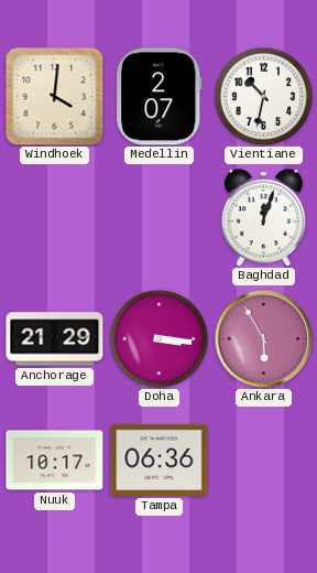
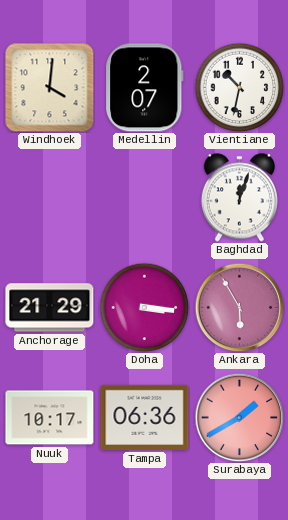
Surabaya: none -> 1:40 (239, 417)
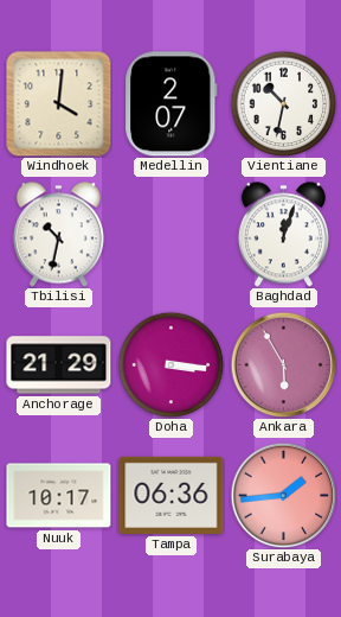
Tbilisi: none -> 10:32 (58, 235)
Surabaya: 1:40 -> 1:44 (283, 495)
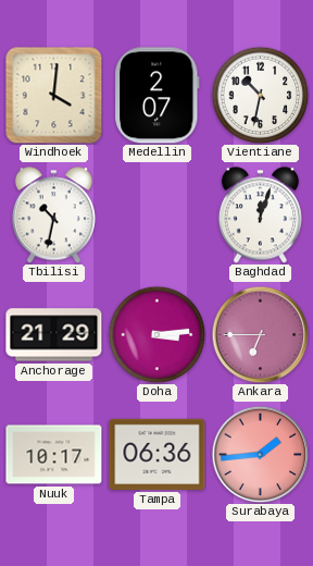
Doha: 3:16 -> 3:14 (156, 334)
Ankara: 5:55 -> 6:45 (260, 334)
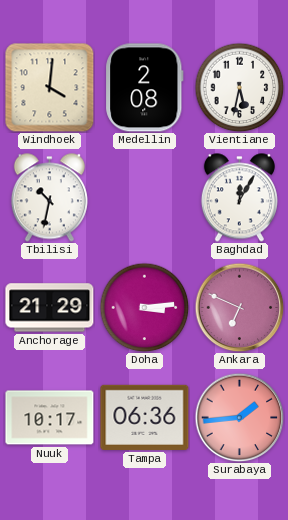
Medellin: 2:07 -> 2:08 (145, 88)
Vientiane: 10:32 -> 5:32 (239, 87)
Baghdad: 12:03 -> 12:05 (239, 198)
Ankara: 6:45 -> 6:49 (239, 307)
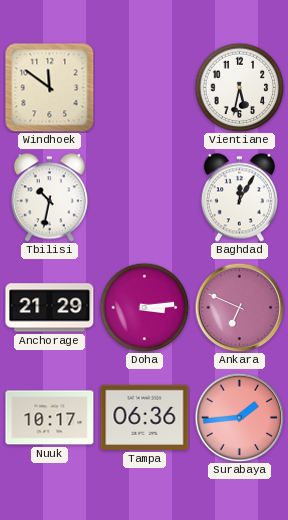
Windhoek: 4:01 -> 11:51 (50, 88)
Medellin: 2:08 -> none (145, 88)
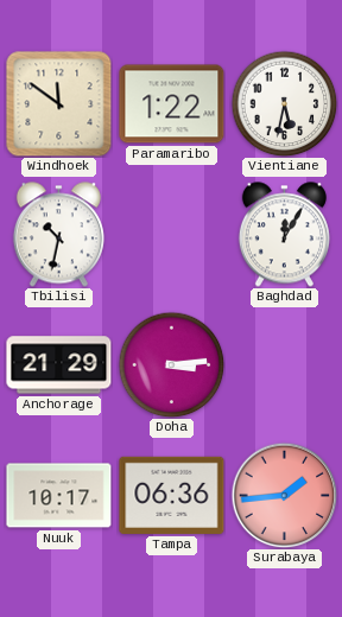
Paramaribo: none -> 1:22 (172, 104)
Ankara: 6:49 -> none (239, 307)
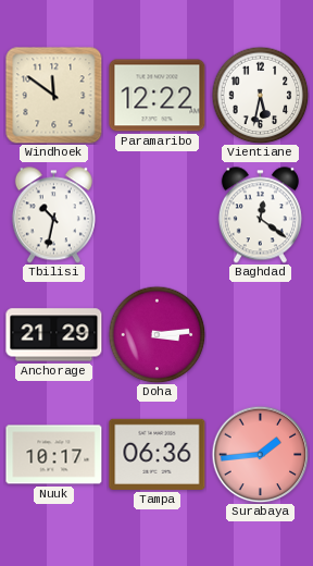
Paramaribo: 1:22 -> 12:22 (158, 96)
Baghdad: 12:05 -> 12:21 (260, 216)
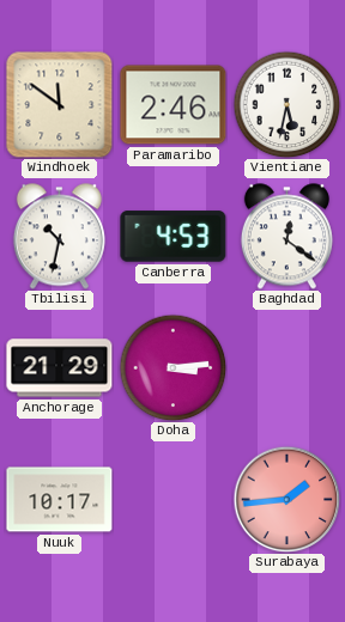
Paramaribo: 12:22 -> 2:46 (174, 105)
Canberra: none -> 4:53 (174, 237)
Tampa: 06:36 -> none (158, 454)
